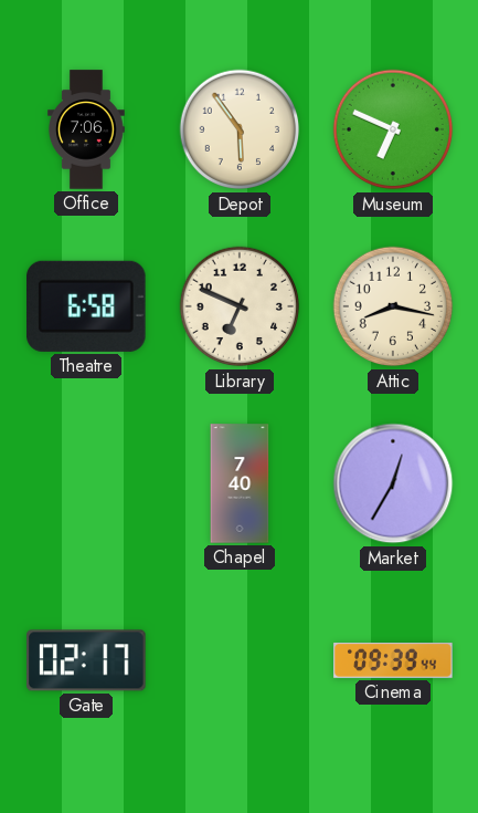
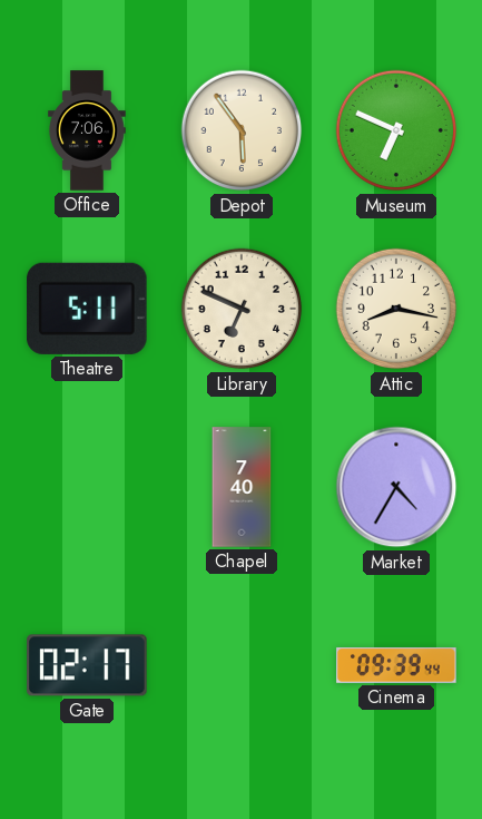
Theatre: 6:58 -> 5:11 (88, 309)
Market: 12:35 -> 4:35 (396, 487)
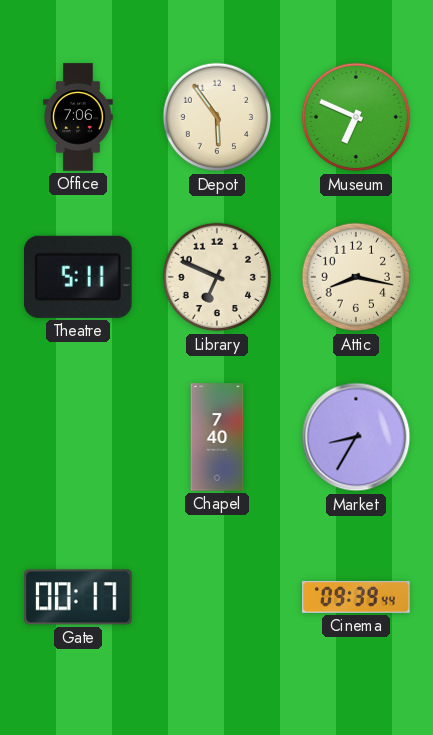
Market: 4:35 -> 8:35 (356, 437)
Gate: 02:17 -> 00:17 (78, 597)
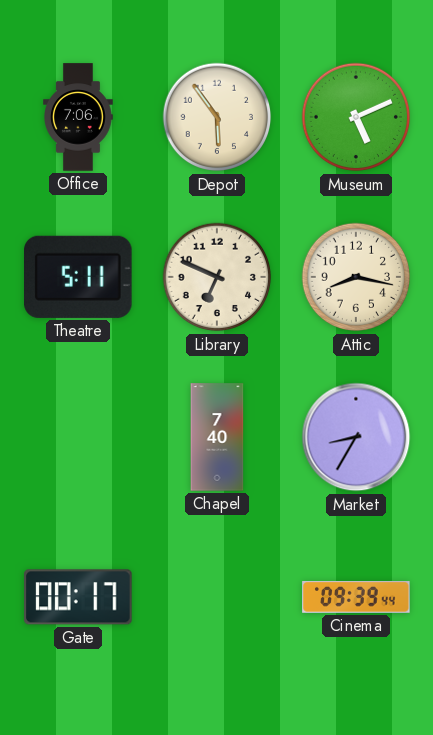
Museum: 6:49 -> 5:11 (356, 117)
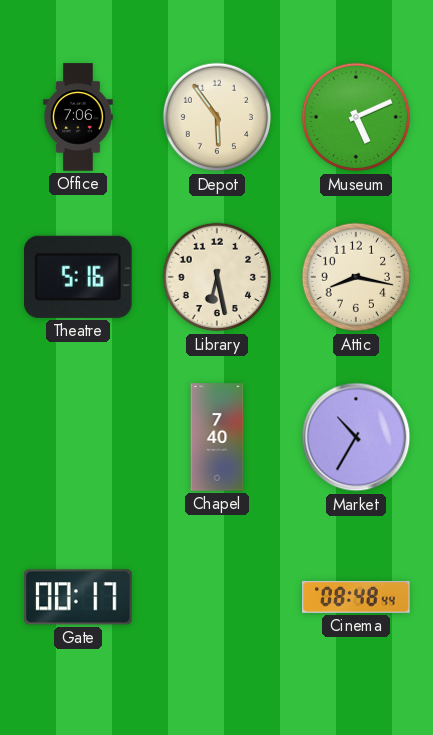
Theatre: 5:11 -> 5:16 (79, 277)
Library: 6:49 -> 6:28 (217, 277)
Market: 8:35 -> 10:35 (356, 437)
Cinema: 09:39 -> 08:48 (356, 597)
